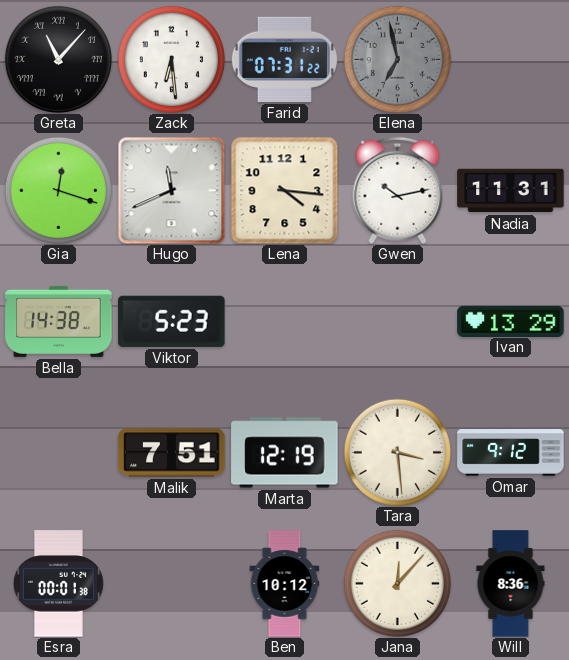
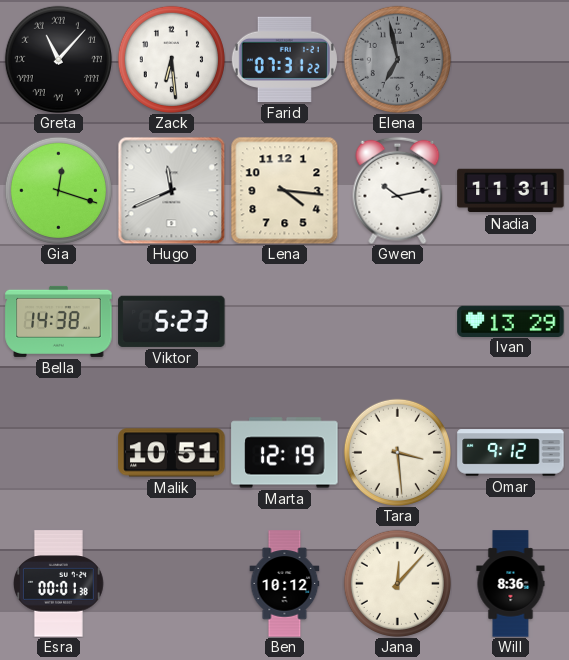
Malik: 7:51 -> 10:51 (172, 453)
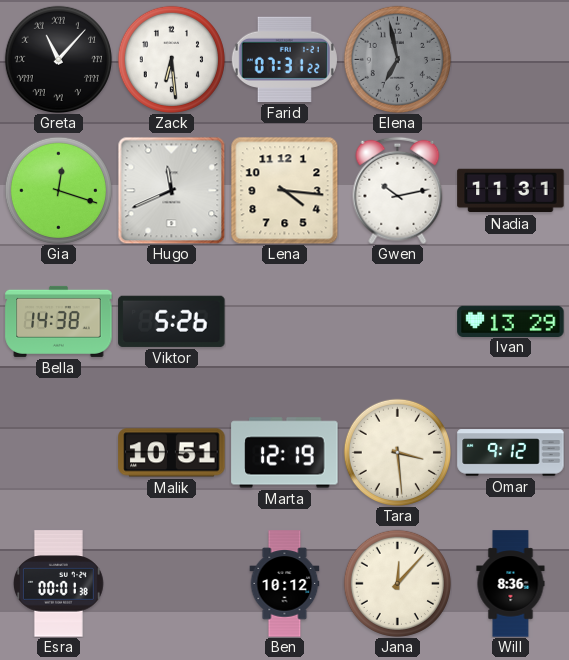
Viktor: 5:23 -> 5:26 (172, 321)
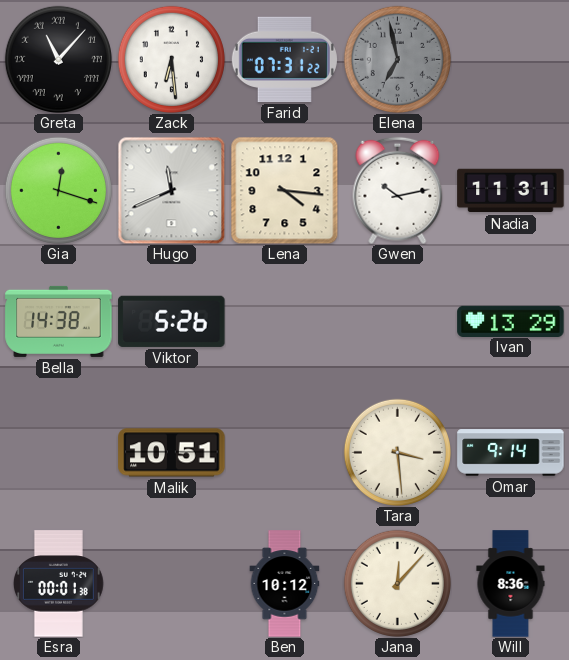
Marta: 12:19 -> none (285, 453)
Omar: 9:12 -> 9:14 (511, 453)
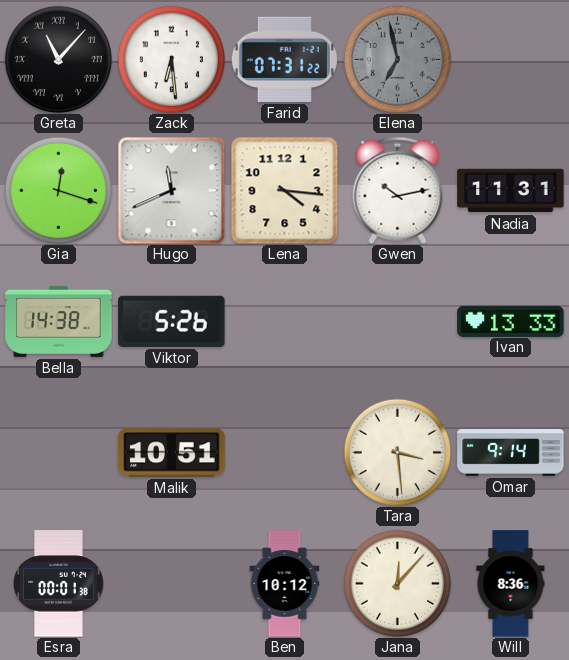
Ivan: 13:29 -> 13:33 (511, 321)
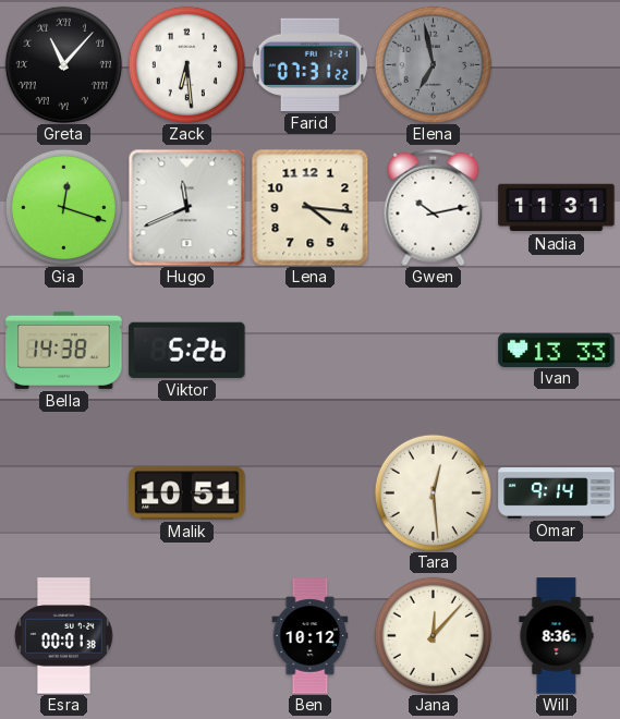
Tara: 3:29 -> 12:29 (433, 492)
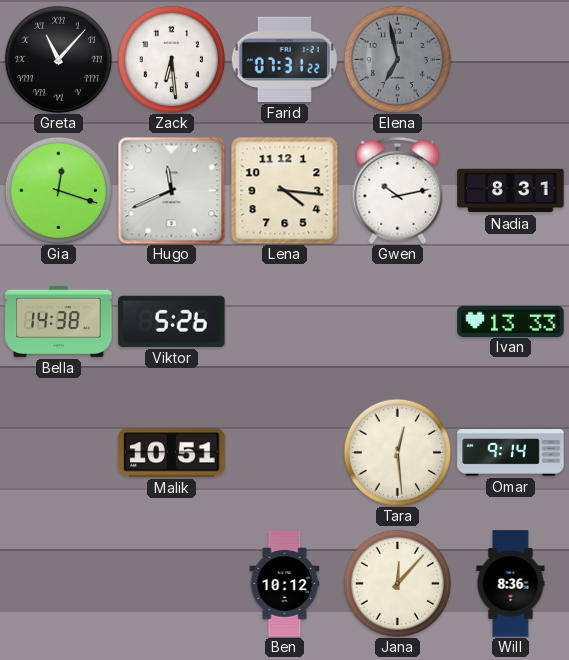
Nadia: 11:31 -> 8:31 (511, 191)
Esra: 00:01 -> none (64, 636)
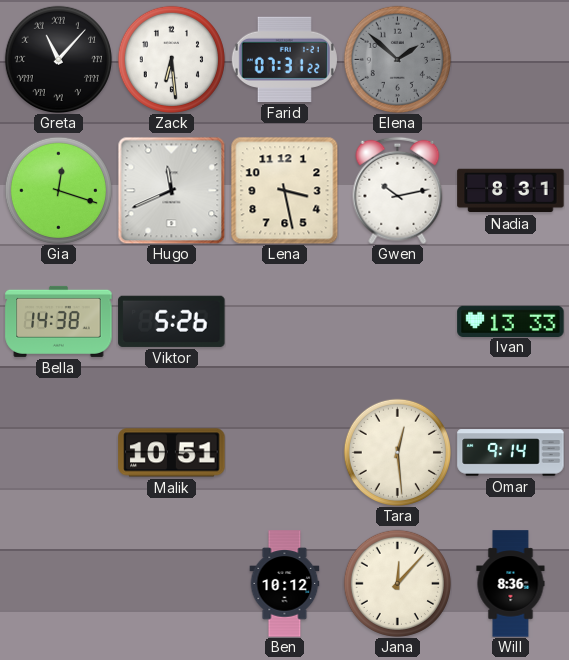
Elena: 6:58 -> 1:52 (397, 59)
Lena: 4:16 -> 3:28 (284, 190)
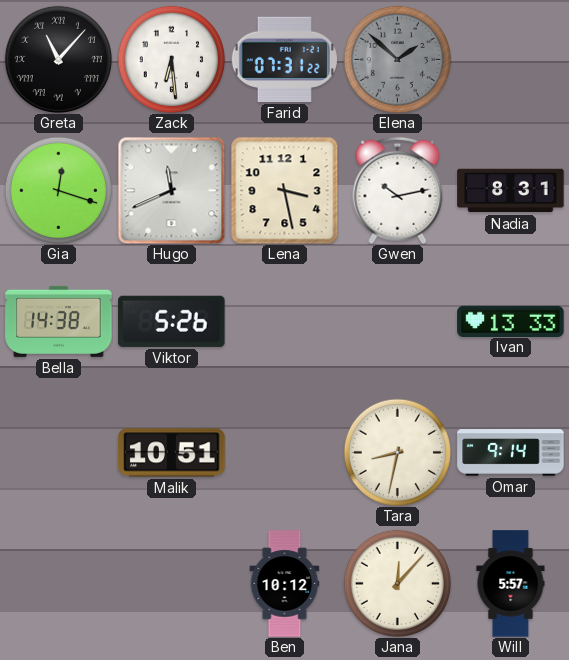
Tara: 12:29 -> 8:32 (397, 452)
Will: 8:36 -> 5:57 (511, 584)
